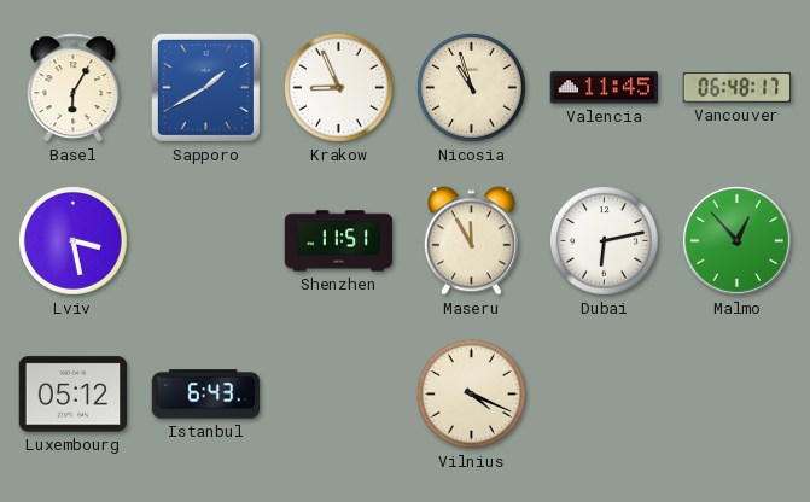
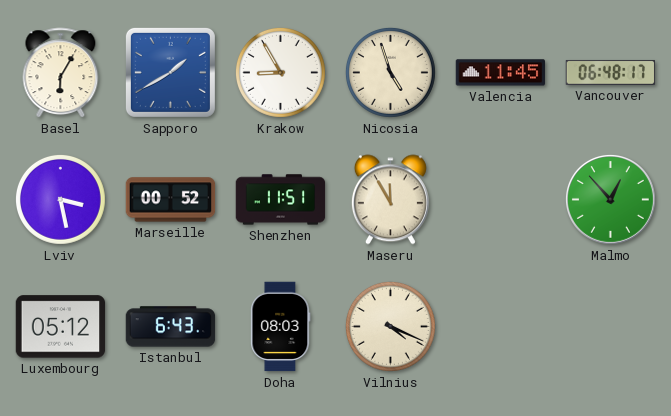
Krakow: 8:56 -> 8:55 (280, 72)
Nicosia: 10:57 -> 4:57 (390, 72)
Marseille: none -> 00:52 (171, 200)
Dubai: 6:13 -> none (604, 240)
Doha: none -> 08:03 (281, 327)
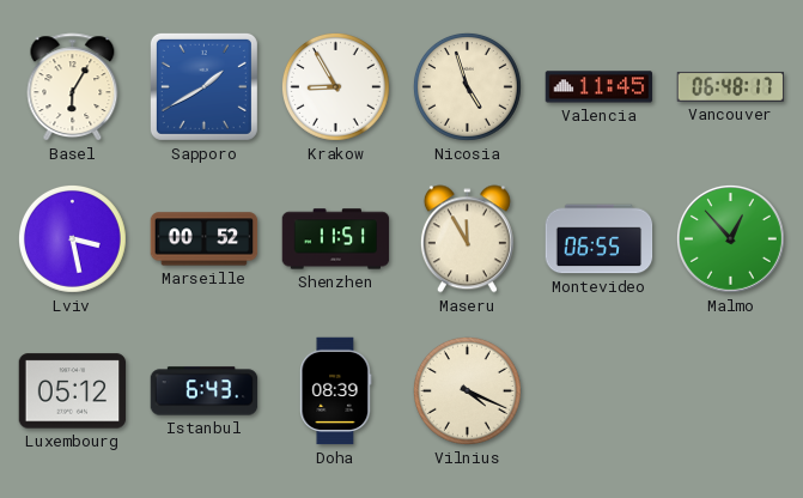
Montevideo: none -> 06:55 (600, 239)
Doha: 08:03 -> 08:39 (336, 391)
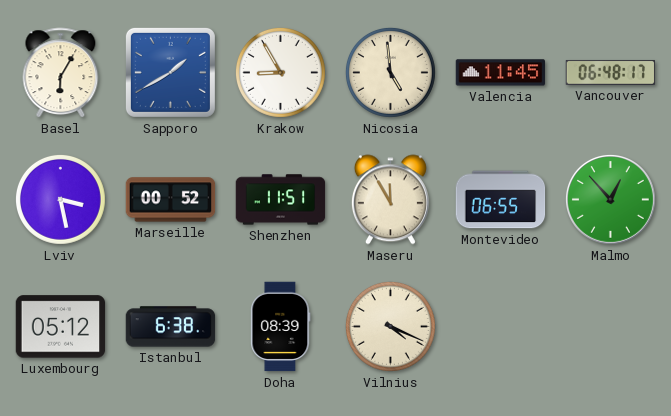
Nicosia: 4:57 -> 4:59 (390, 72)
Istanbul: 6:43 -> 6:38 (171, 327)
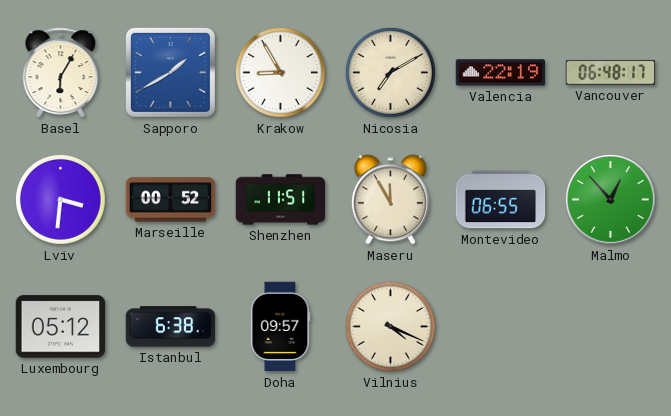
Nicosia: 4:59 -> 7:10 (390, 72)
Valencia: 11:45 -> 22:19 (501, 73)
Lviv: 3:28 -> 3:31 (60, 199)
Doha: 08:39 -> 09:57 (281, 327)
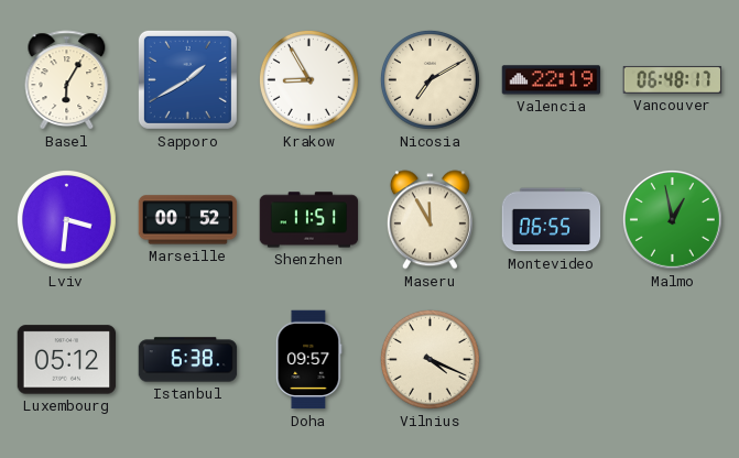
Malmo: 12:53 -> 12:58 (672, 219)
